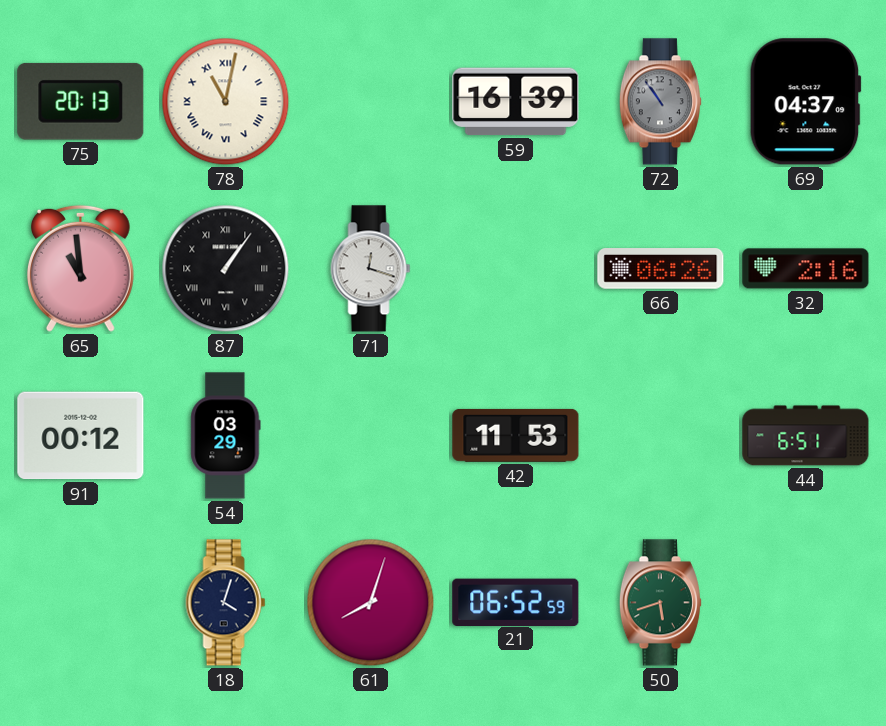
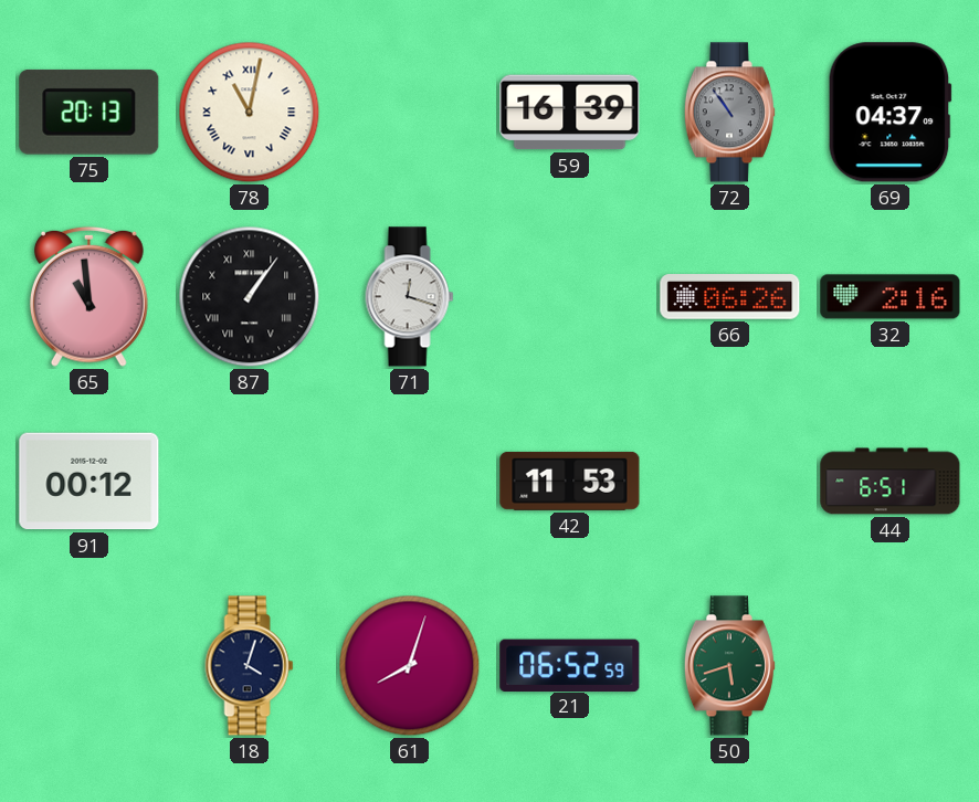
54: 03:29 -> none (226, 436)
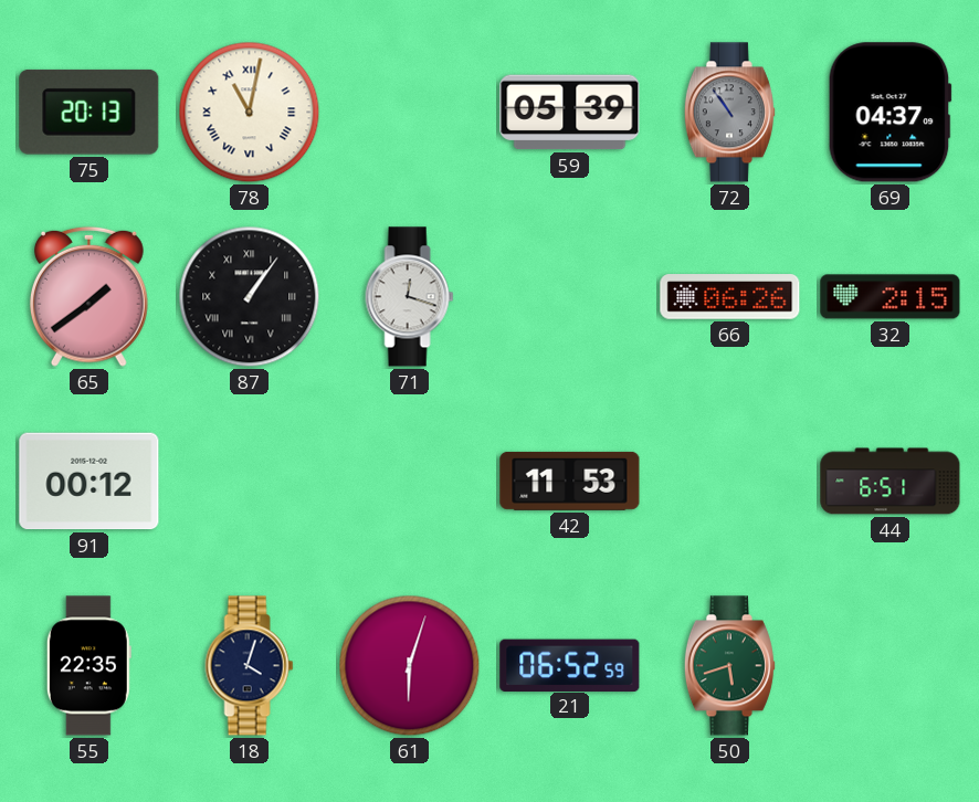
59: 16:39 -> 05:39 (570, 113)
65: 10:59 -> 1:39 (88, 296)
32: 2:16 -> 2:15 (891, 297)
55: none -> 22:35 (88, 666)
61: 8:03 -> 6:03 (410, 666)
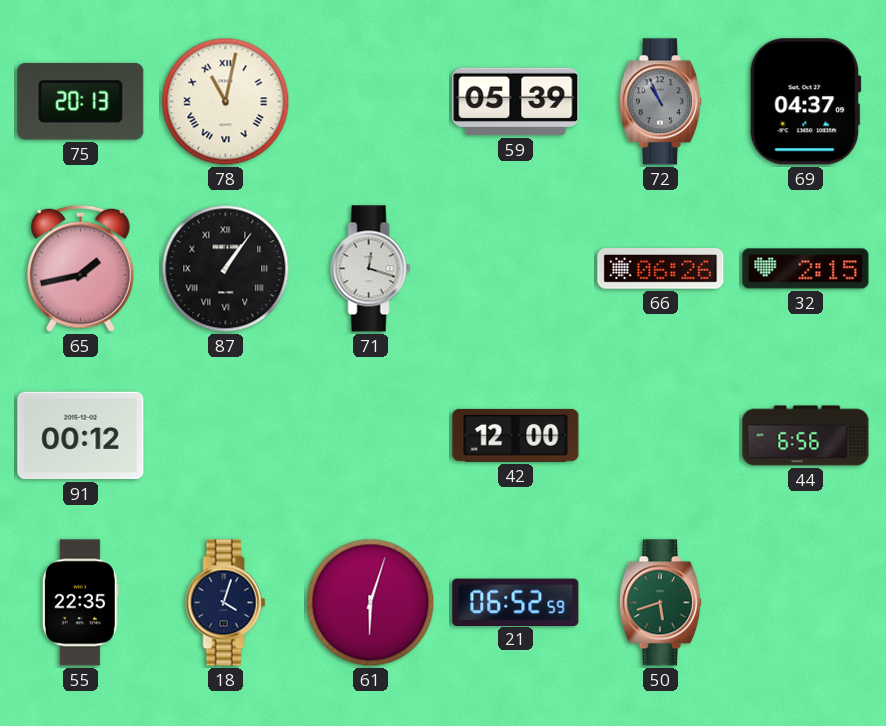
72: 10:54 -> 10:56 (660, 102)
65: 1:39 -> 1:43 (80, 268)
42: 11:53 -> 12:00 (516, 435)
44: 6:51 -> 6:56 (806, 436)
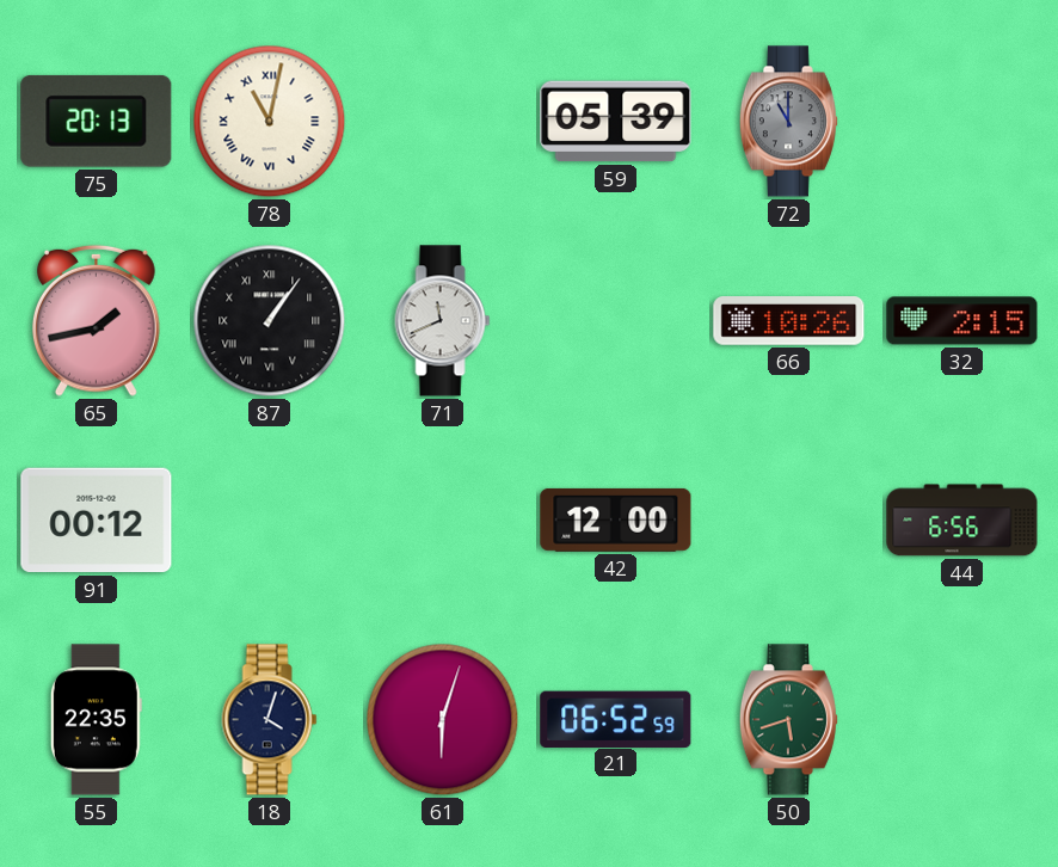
72: 10:56 -> 11:00 (788, 122)
69: 04:37 -> none (805, 102)
71: 12:18 -> 11:41 (443, 321)
66: 06:26 -> 10:26 (789, 321)
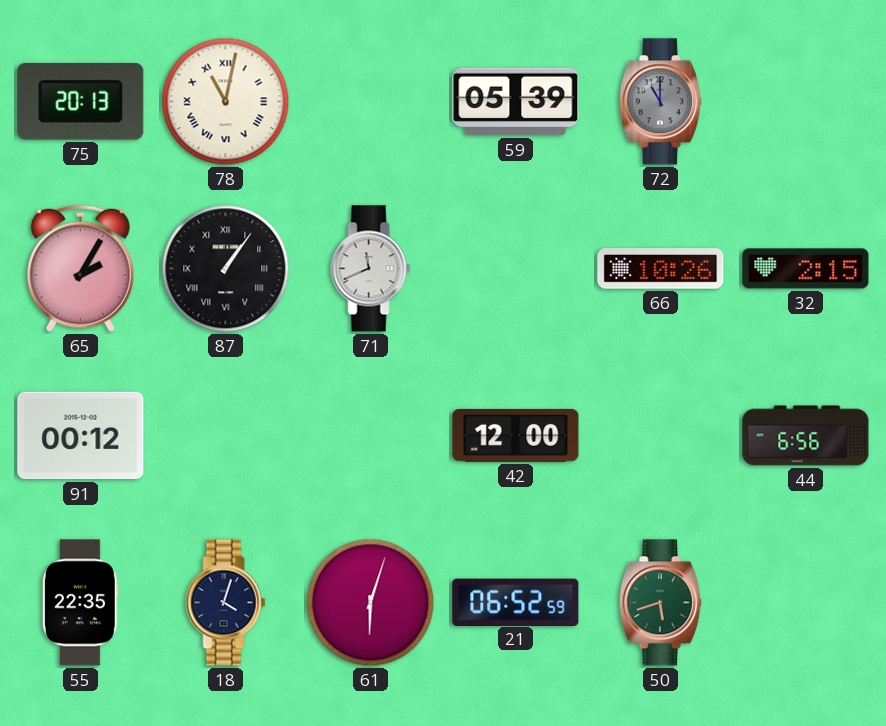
65: 1:43 -> 2:05 (80, 268)
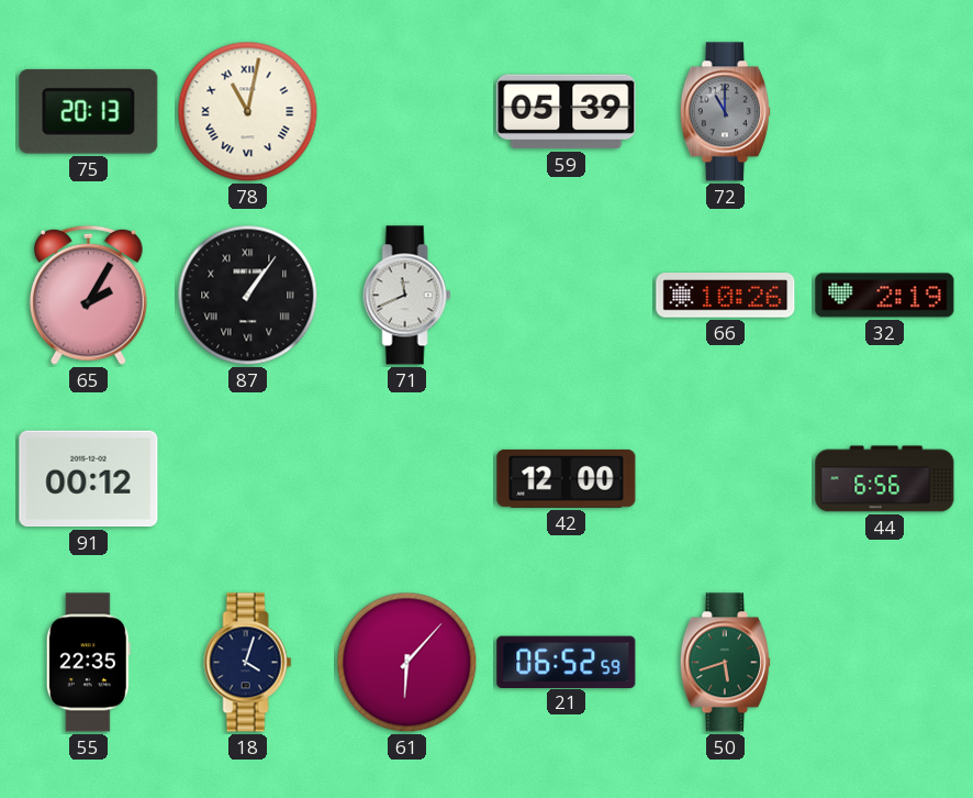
32: 2:15 -> 2:19 (885, 296)
61: 6:03 -> 6:07 (407, 663)
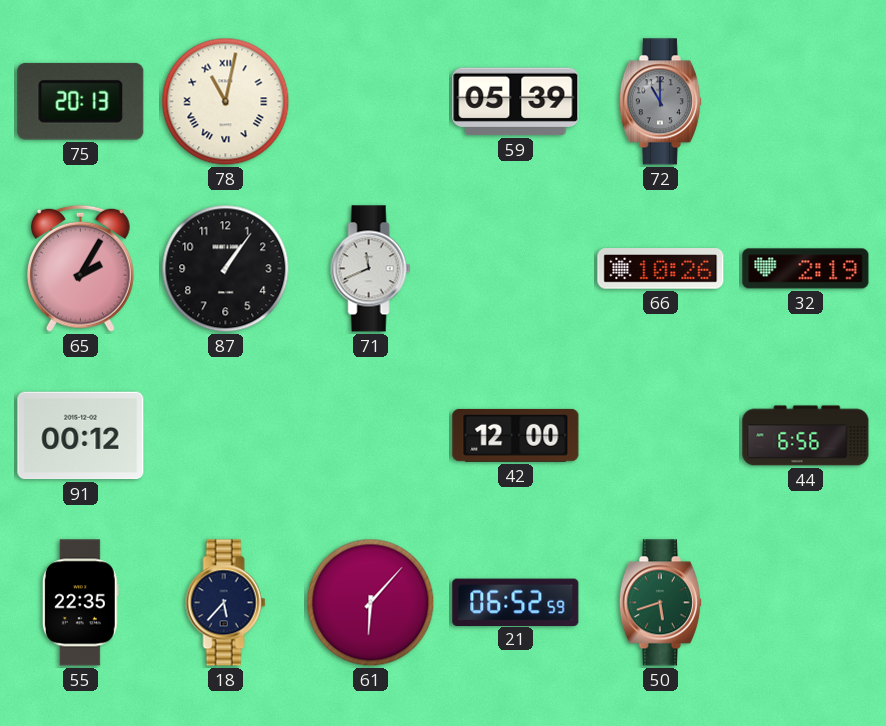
87 numerals: Roman -> Arabic (226, 269)
18: 4:03 -> 5:37 (226, 603)
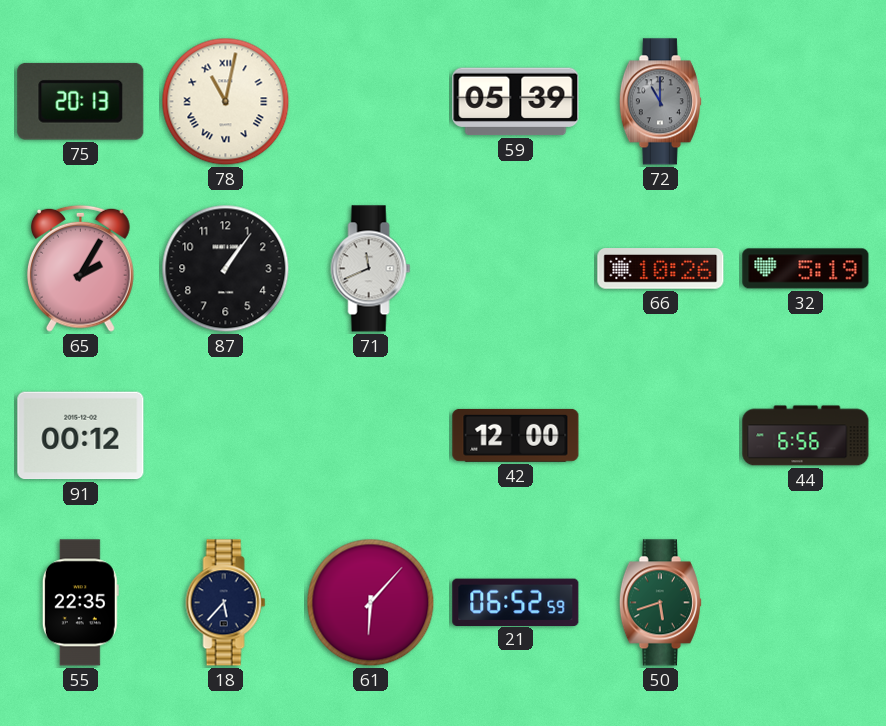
32: 2:19 -> 5:19 (806, 269)
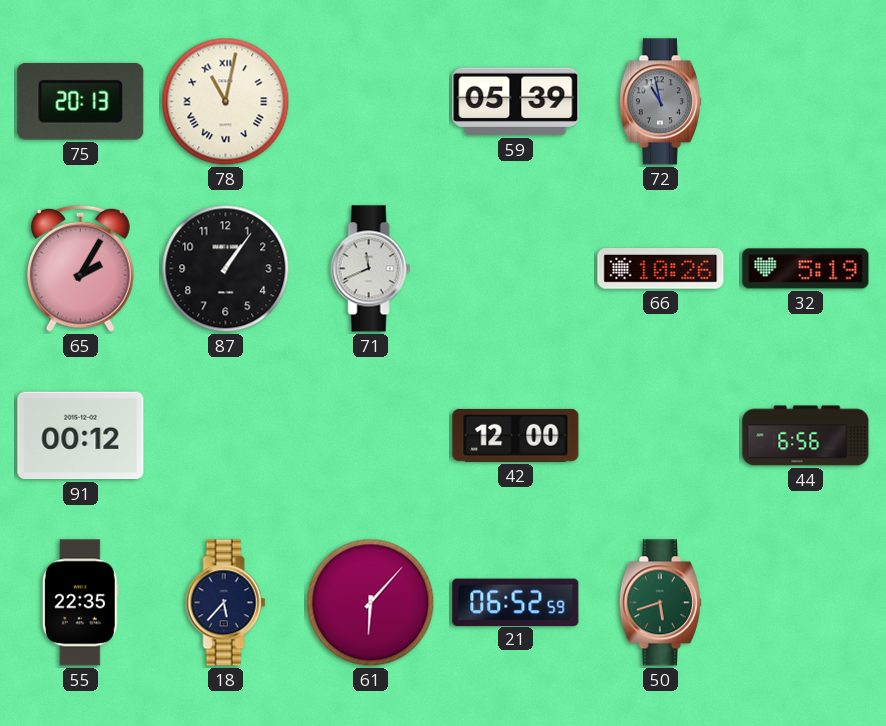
72: 11:00 -> 10:58 (660, 102)
